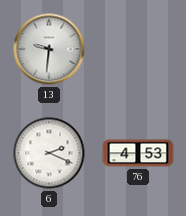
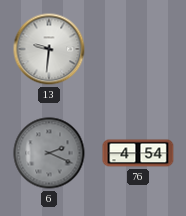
6 dial: white -> grey (49, 153)
76: 4:53 -> 4:54 (138, 153)
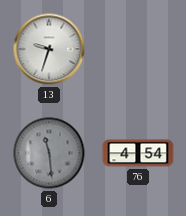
13: 9:31 -> 9:33 (49, 49)
6: 2:19 -> 11:29 (49, 153)
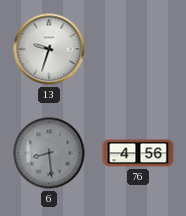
6: 11:29 -> 8:29 (49, 153)
76: 4:54 -> 4:56 (138, 153)
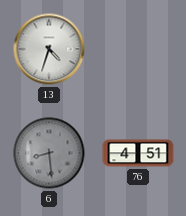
13: 9:33 -> 4:33 (49, 49)
76: 4:56 -> 4:51 (138, 153)
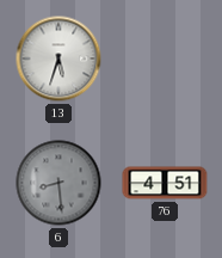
13: 4:33 -> 5:33 (58, 59)
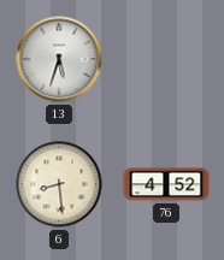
6 dial: grey -> cream (59, 184)
76: 4:51 -> 4:52 (166, 184)
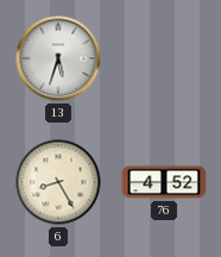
6: 8:29 -> 8:25 (58, 182)
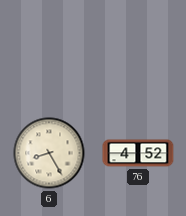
13: 5:33 -> none (58, 58)
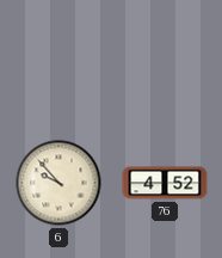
6: 8:25 -> 9:53 (58, 183)
